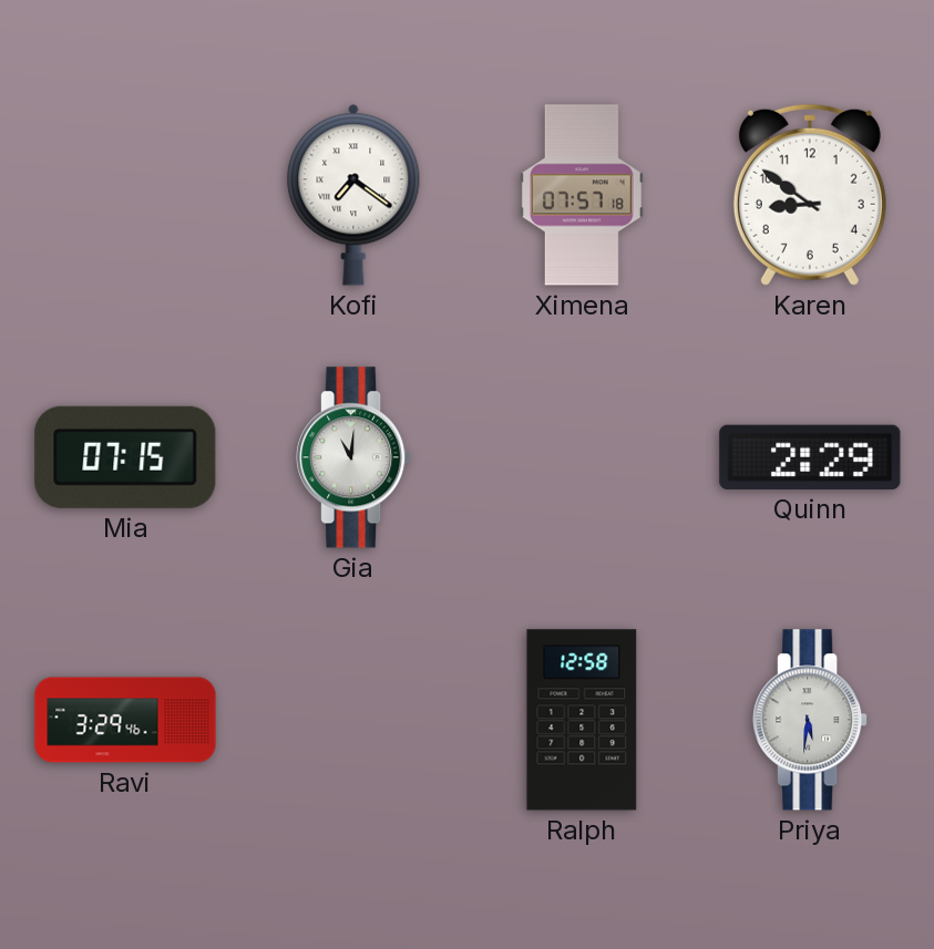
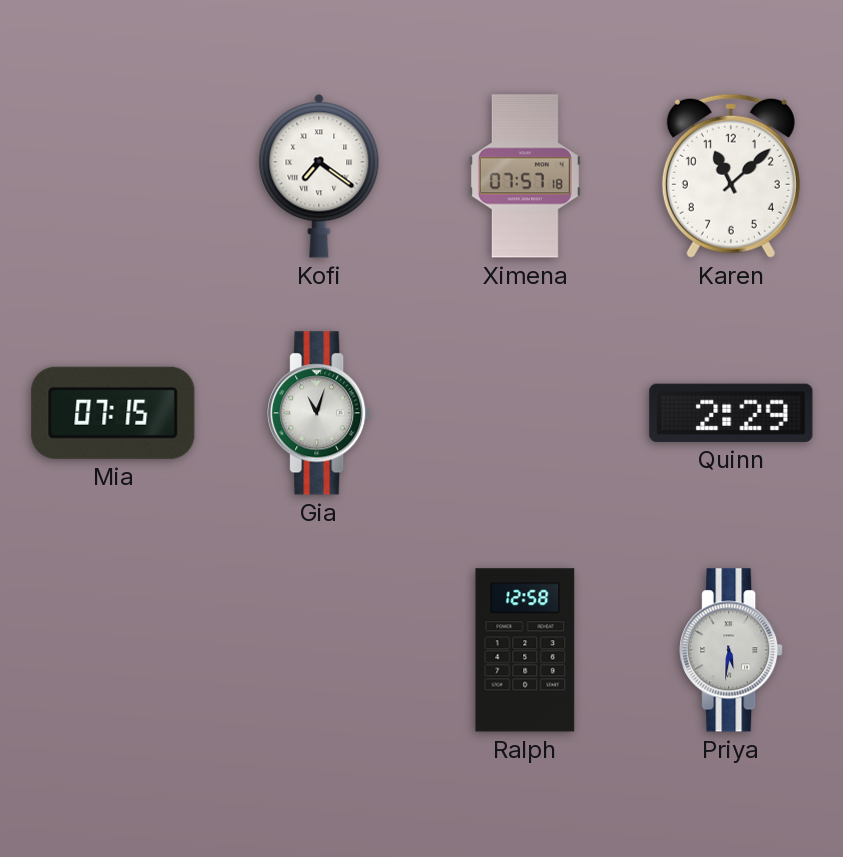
Karen: 8:51 -> 11:08 (731, 176)
Gia: 11:01 -> 11:03 (319, 413)
Ravi: 3:29 -> none (125, 720)
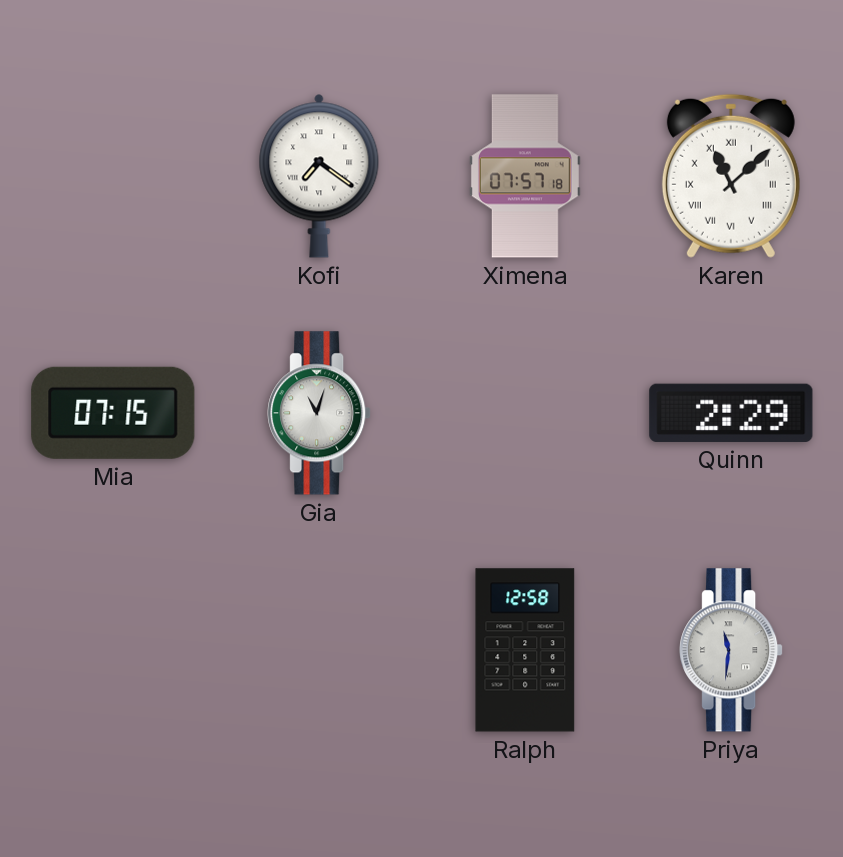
Karen numerals: Arabic -> Roman (731, 176)
Priya: 5:31 -> 11:31 (731, 650)
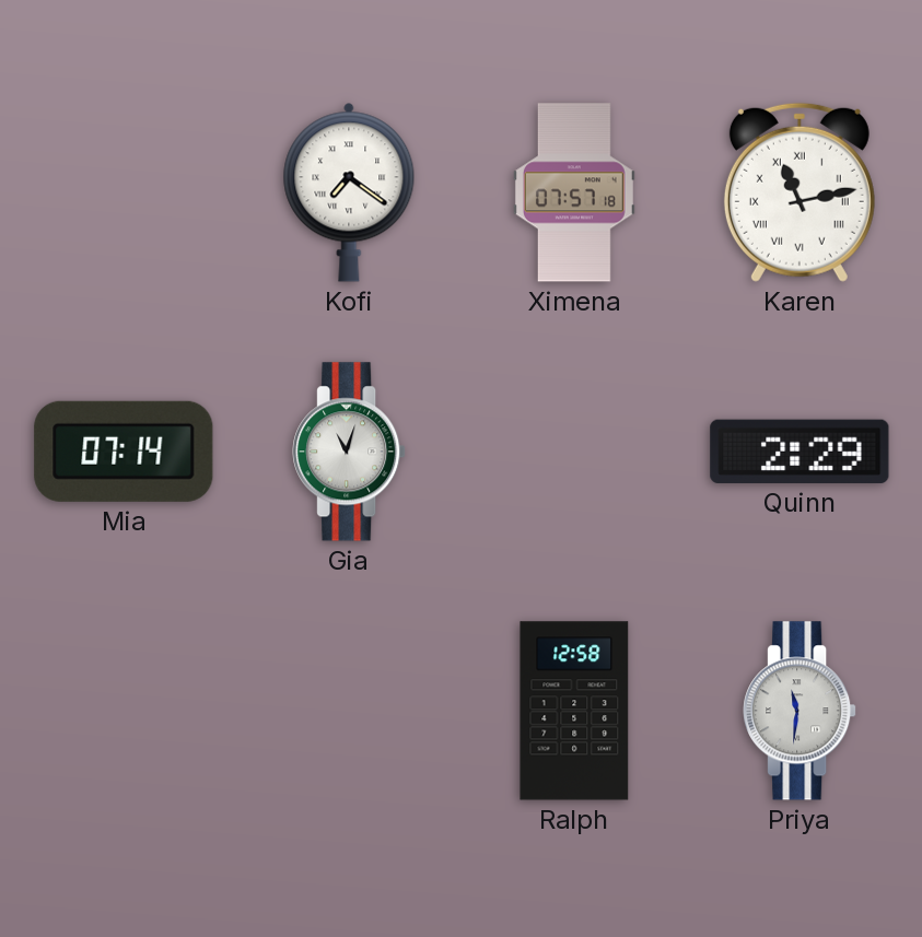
Karen: 11:08 -> 11:13 (800, 192)
Mia: 07:15 -> 07:14 (124, 452)
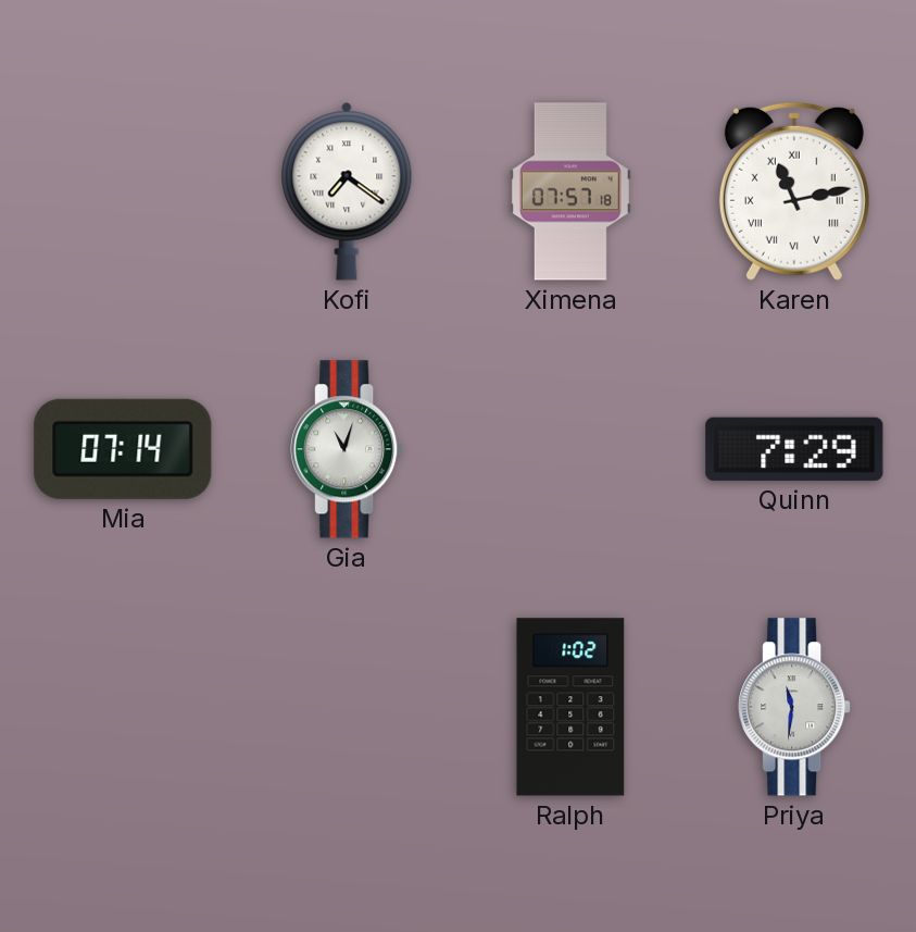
Quinn: 2:29 -> 7:29 (794, 449)
Ralph: 12:58 -> 1:02 (570, 707)
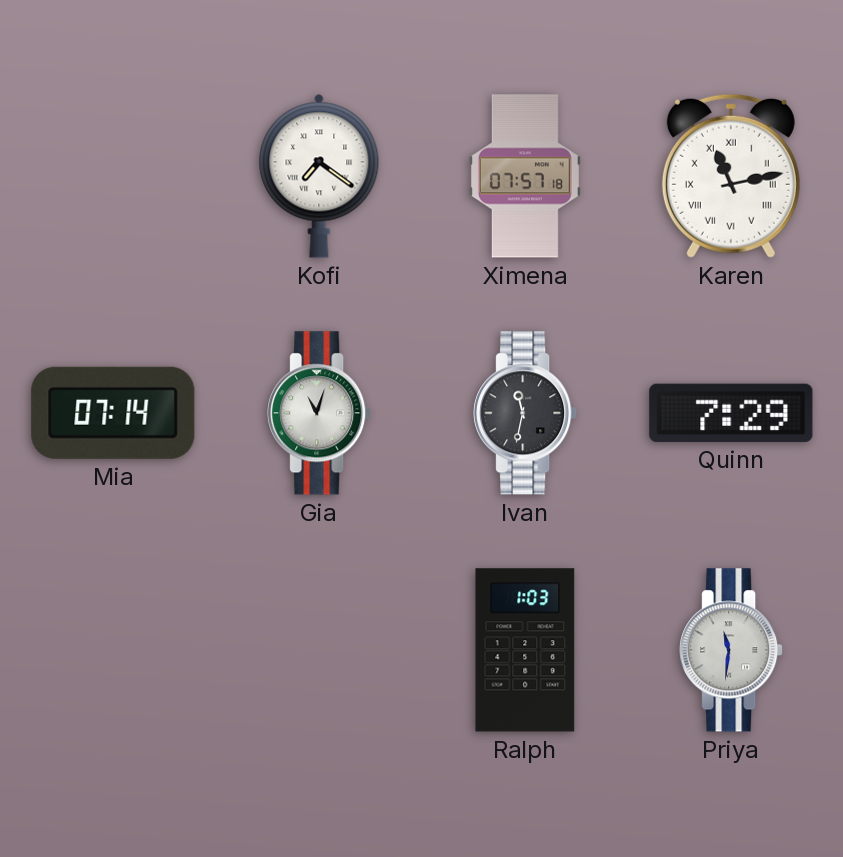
Ivan: none -> 11:32 (525, 413)
Ralph: 1:02 -> 1:03 (525, 650)
